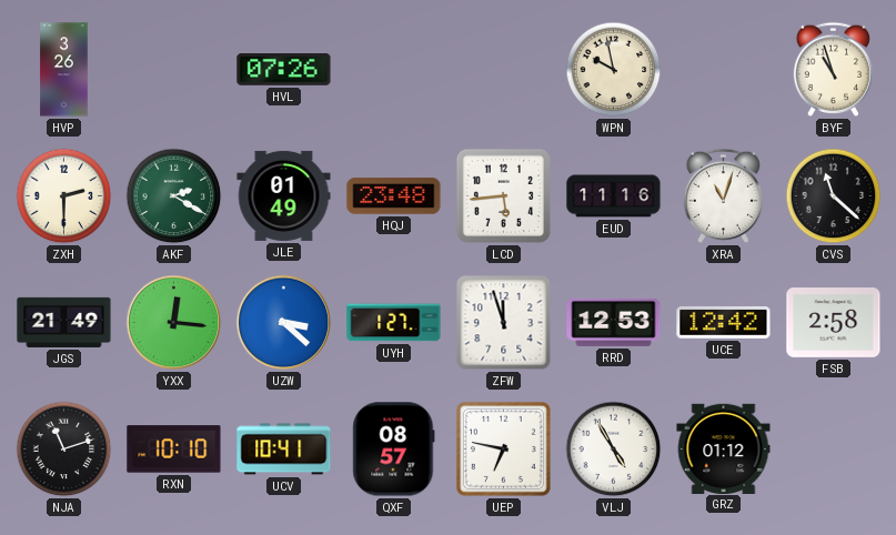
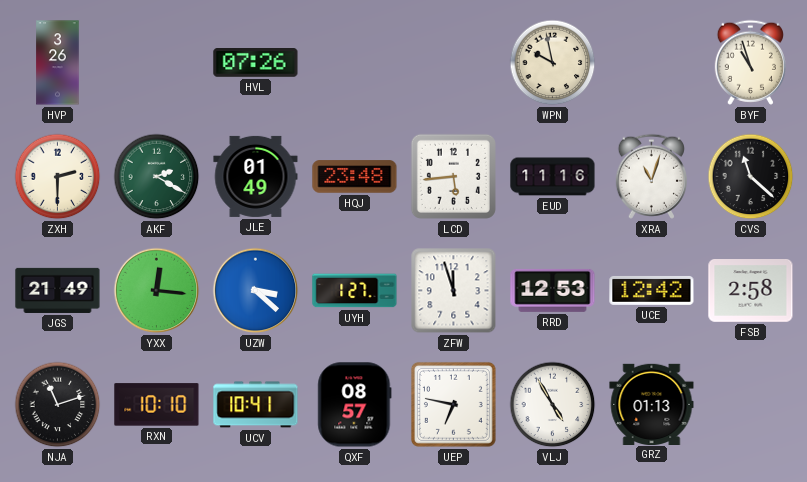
GRZ: 01:12 -> 01:13 (652, 404)
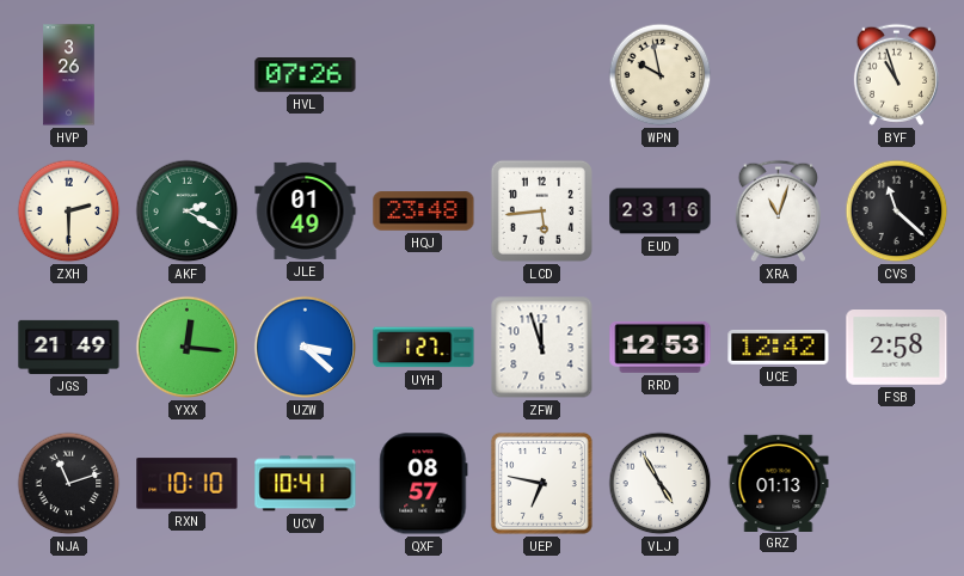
EUD: 11:16 -> 23:16 (661, 212)
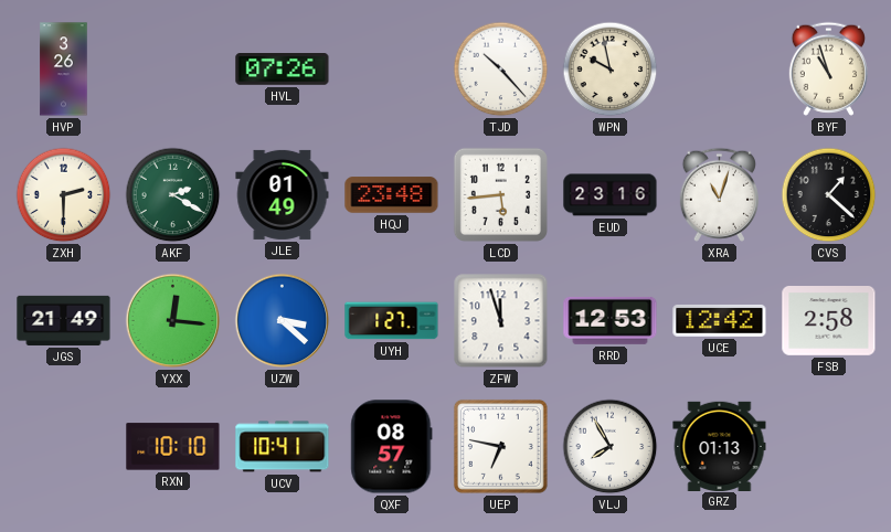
TJD: none -> 10:23 (501, 70)
CVS: 11:22 -> 1:22 (829, 195)
NJA: 11:12 -> none (69, 484)
VLJ: 4:55 -> 7:55 (611, 447)
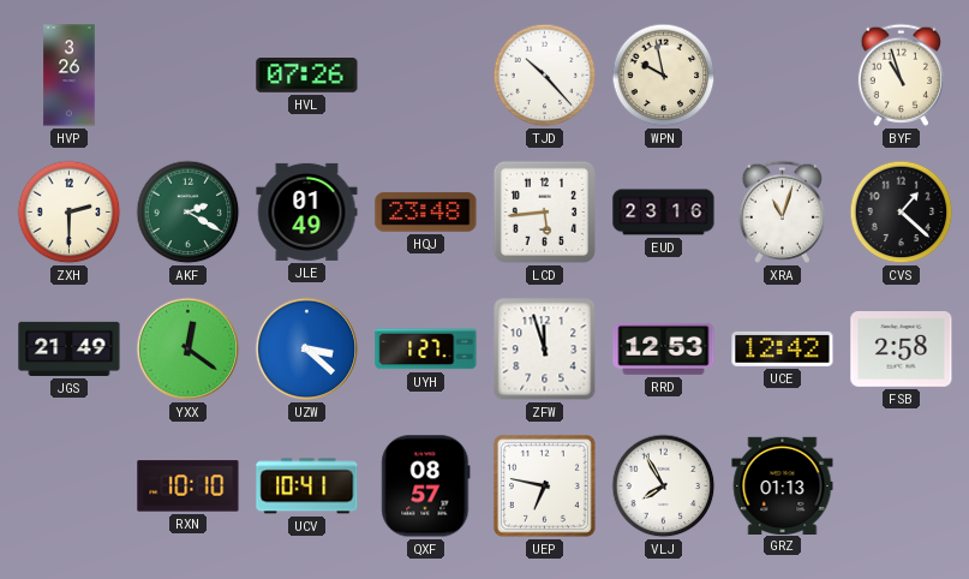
YXX: 12:16 -> 12:21 (189, 350)
